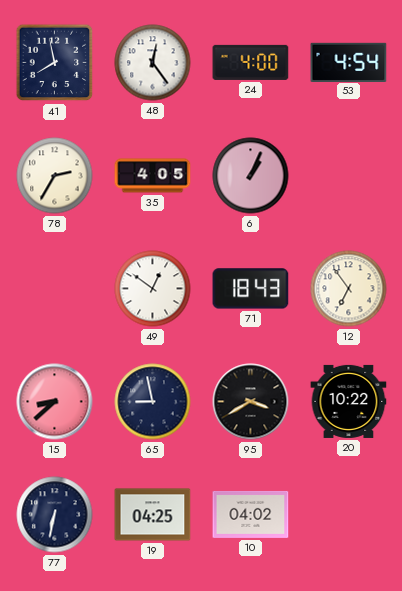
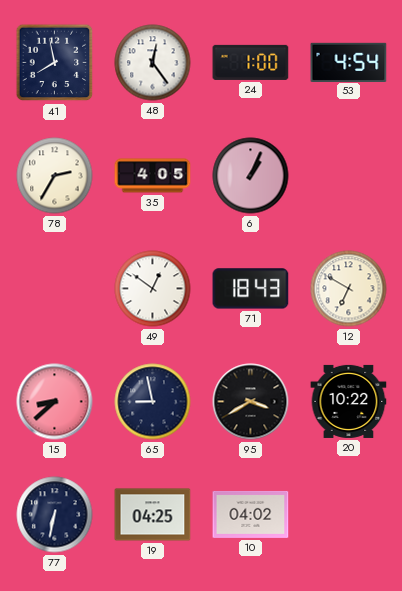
24: 4:00 -> 1:00 (251, 62)
12: 6:54 -> 6:50 (349, 289)
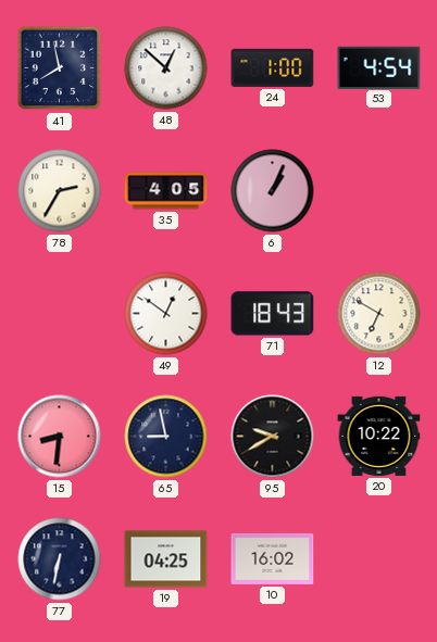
48: 12:24 -> 12:52 (166, 68)
15: 8:38 -> 8:31 (60, 437)
95: 3:40 -> 9:40 (273, 437)
10: 04:02 -> 16:02 (273, 558)
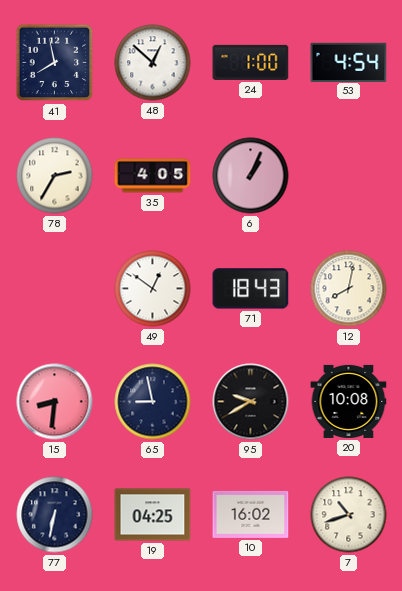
12: 6:50 -> 8:02 (349, 289)
20: 10:22 -> 10:08 (349, 401)
7: none -> 10:42 (349, 515)
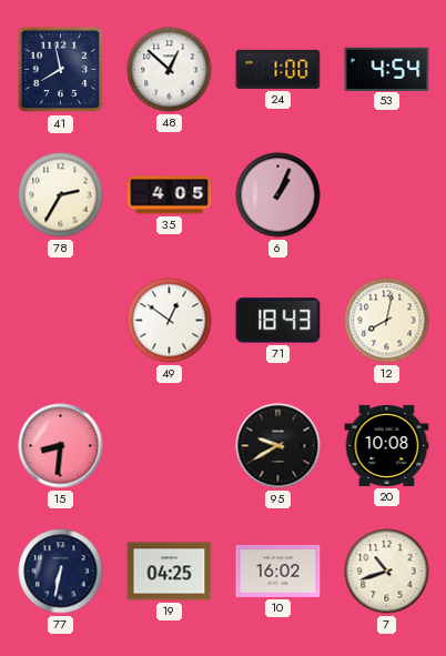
65: 8:58 -> none (153, 402)
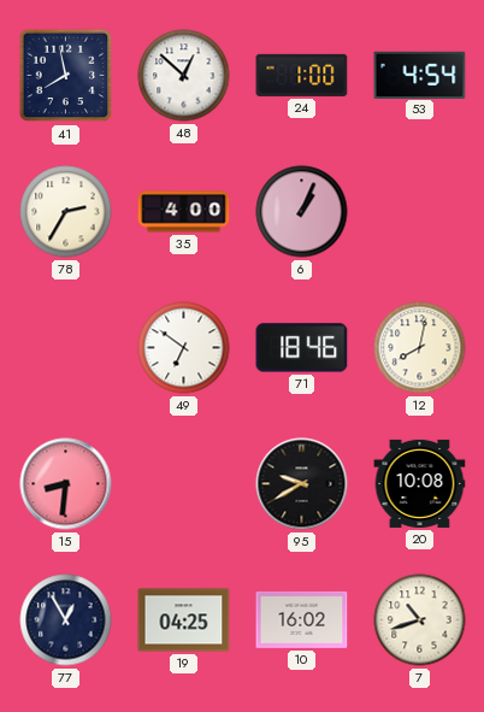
35: 4:05 -> 4:00 (184, 212)
49: 12:51 -> 6:51 (184, 348)
71: 18:43 -> 18:46 (302, 348)
77: 6:32 -> 12:55 (66, 620)
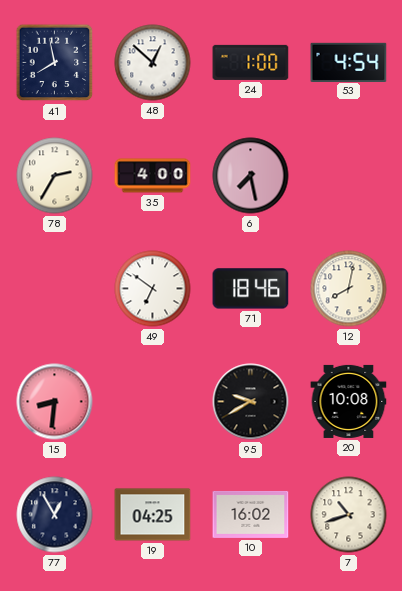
6: 1:04 -> 7:28 (251, 176)
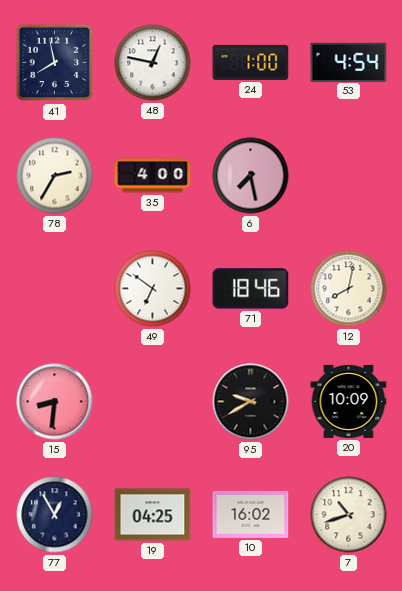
48: 12:52 -> 12:47 (153, 63)
20: 10:08 -> 10:09 (349, 401)
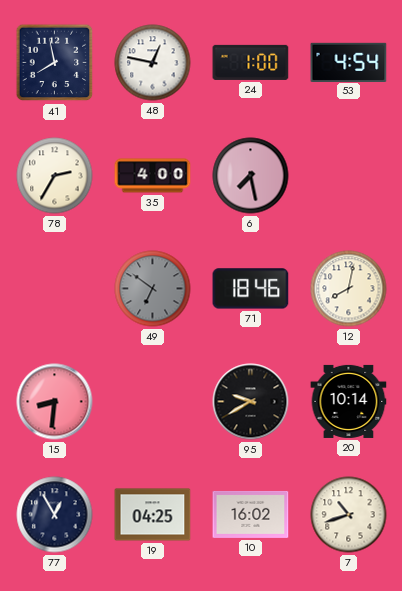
49 dial: white -> grey (153, 289)
20: 10:09 -> 10:14 (349, 401)
